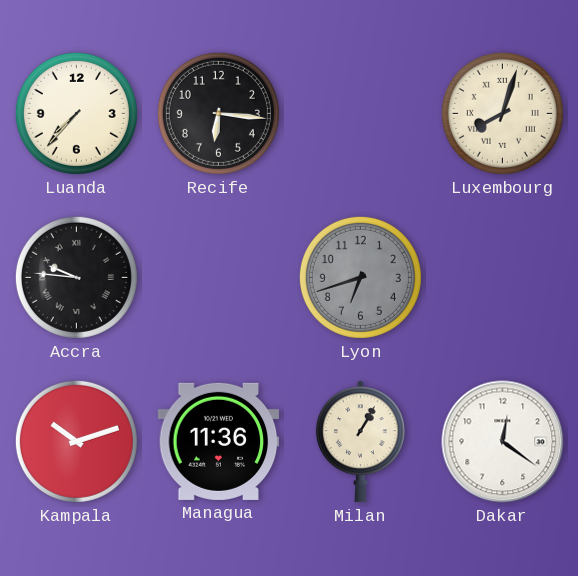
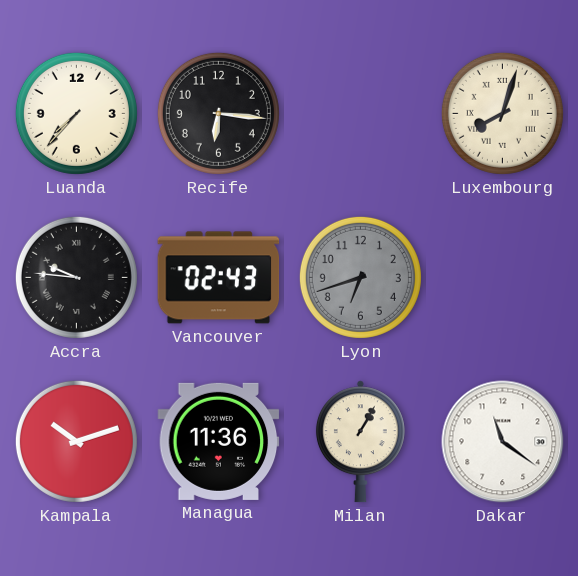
Vancouver: none -> 02:43 (219, 278)
Dakar: 12:21 -> 11:21 (503, 442)
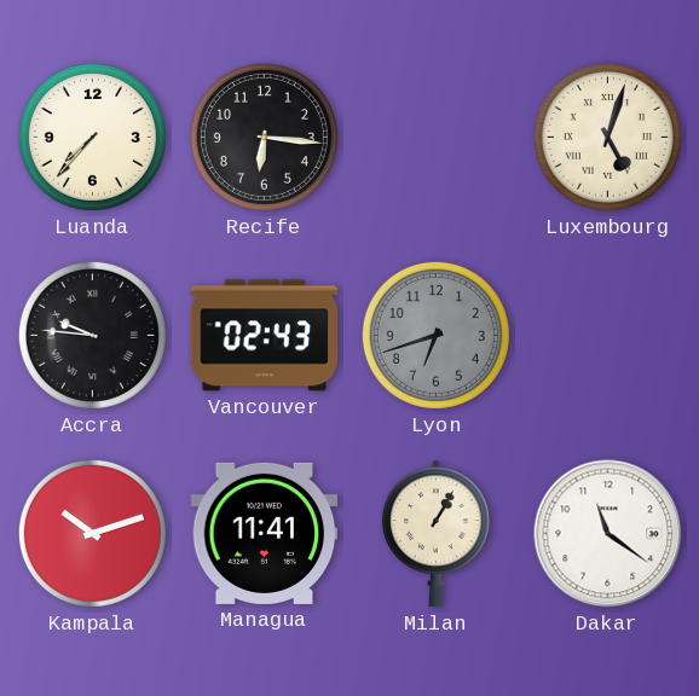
Luxembourg: 8:03 -> 5:03 (607, 137)
Managua: 11:36 -> 11:41 (265, 533)
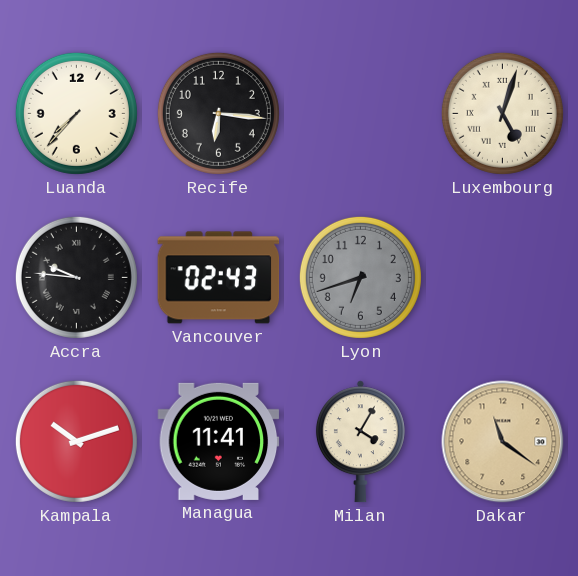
Milan: 1:05 -> 4:05 (360, 442)
Dakar dial: white -> champagne (503, 442)
